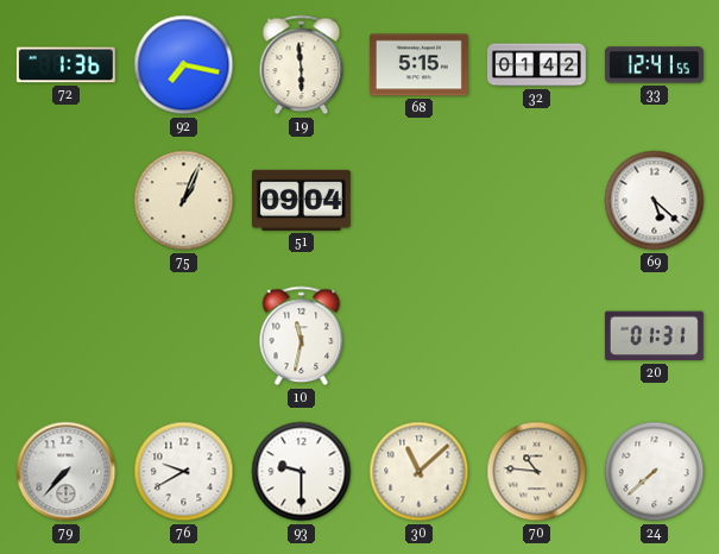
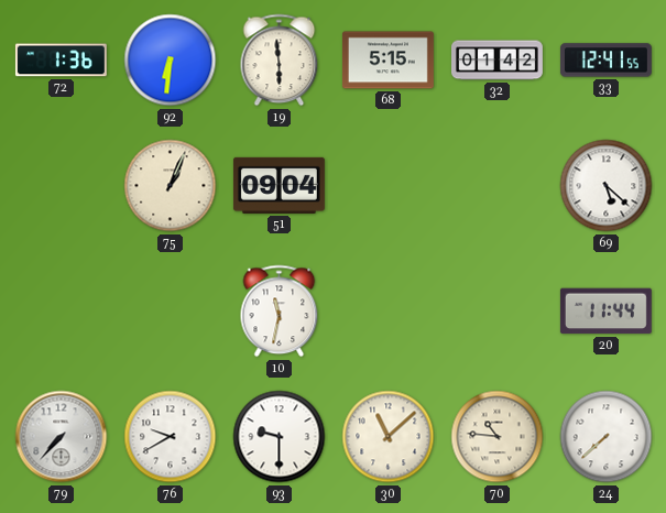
92: 7:17 -> 6:31 (171, 61)
20: 01:31 -> 11:44 (605, 312)
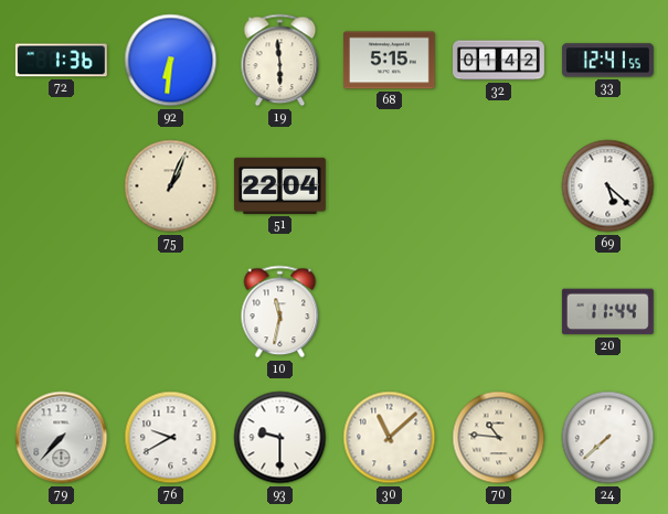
51: 09:04 -> 22:04 (279, 185)
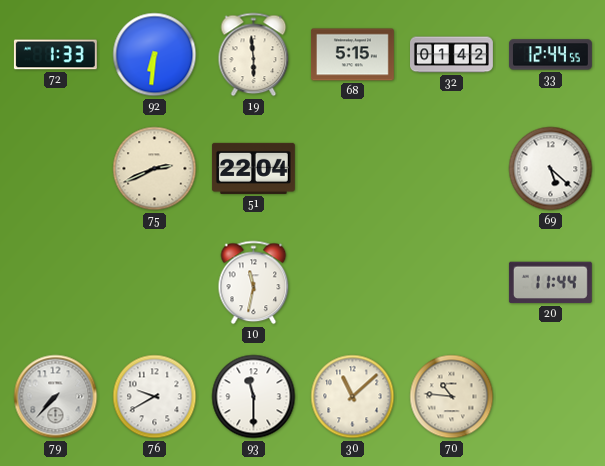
72: 1:36 -> 1:33 (55, 55)
33: 12:41 -> 12:44 (550, 55)
75: 1:04 -> 2:41 (155, 169)
93: 9:30 -> 11:30 (254, 397)
24: 7:38 -> none (608, 438)
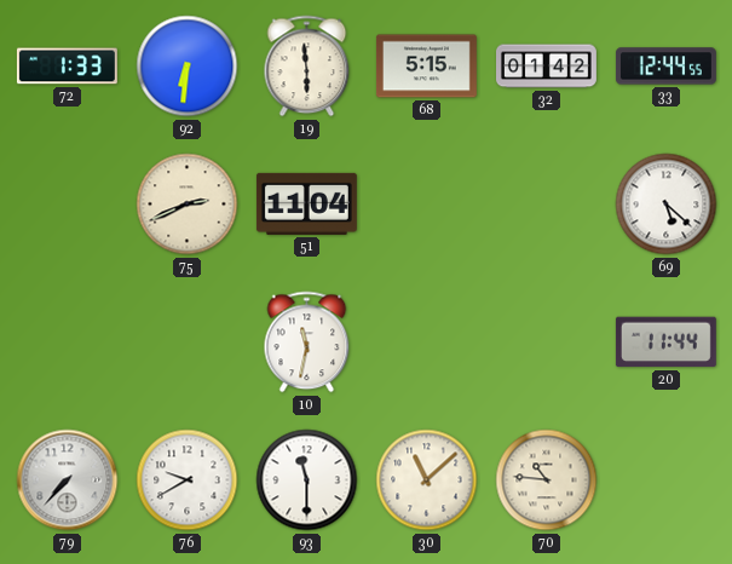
51: 22:04 -> 11:04 (306, 203)
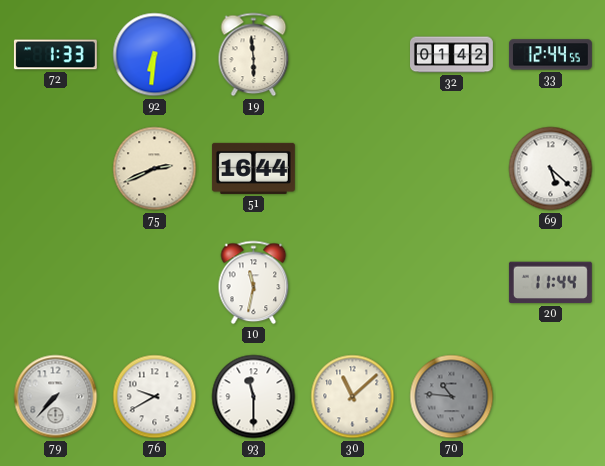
68: 5:15 -> none (426, 67)
51: 11:04 -> 16:44 (253, 168)
70 dial: cream -> grey (452, 397)
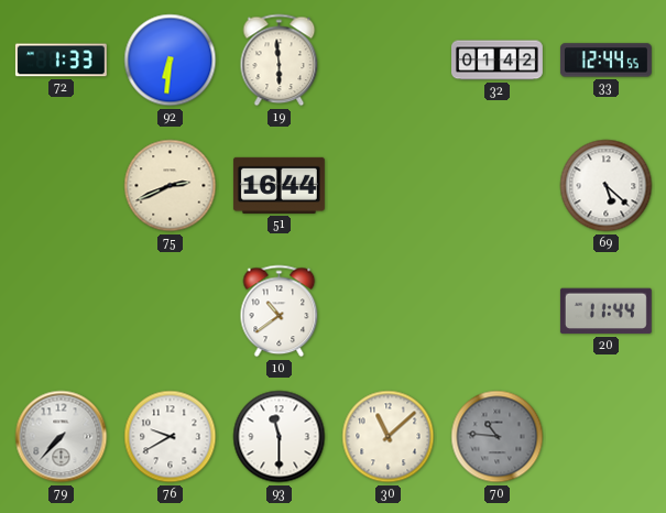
10: 11:32 -> 10:39 (280, 312)
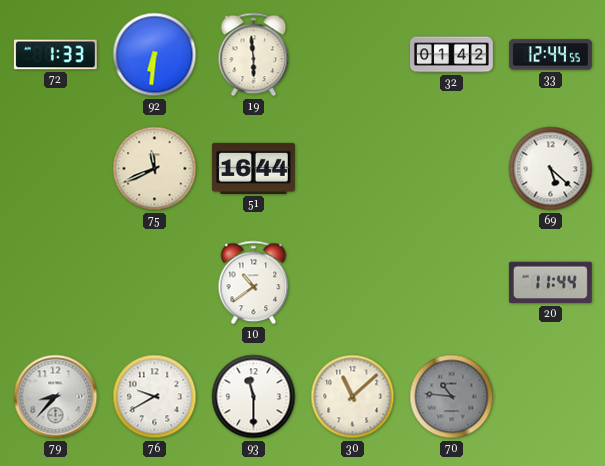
75: 2:41 -> 11:41 (155, 169)
79: 7:37 -> 8:37 (56, 397)
